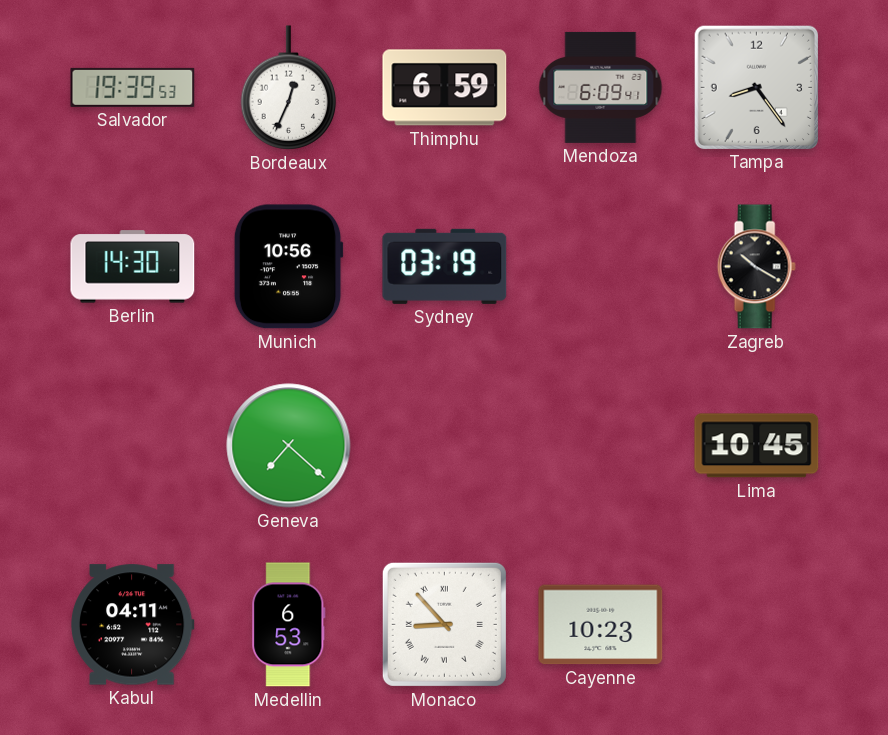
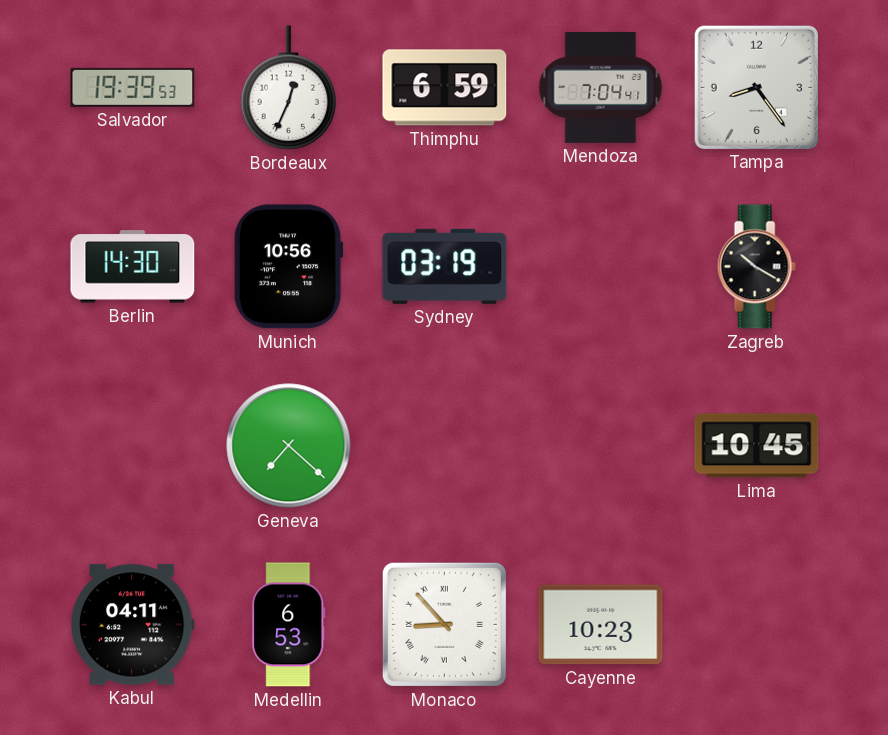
Mendoza: 6:09 -> 7:04 (601, 87)
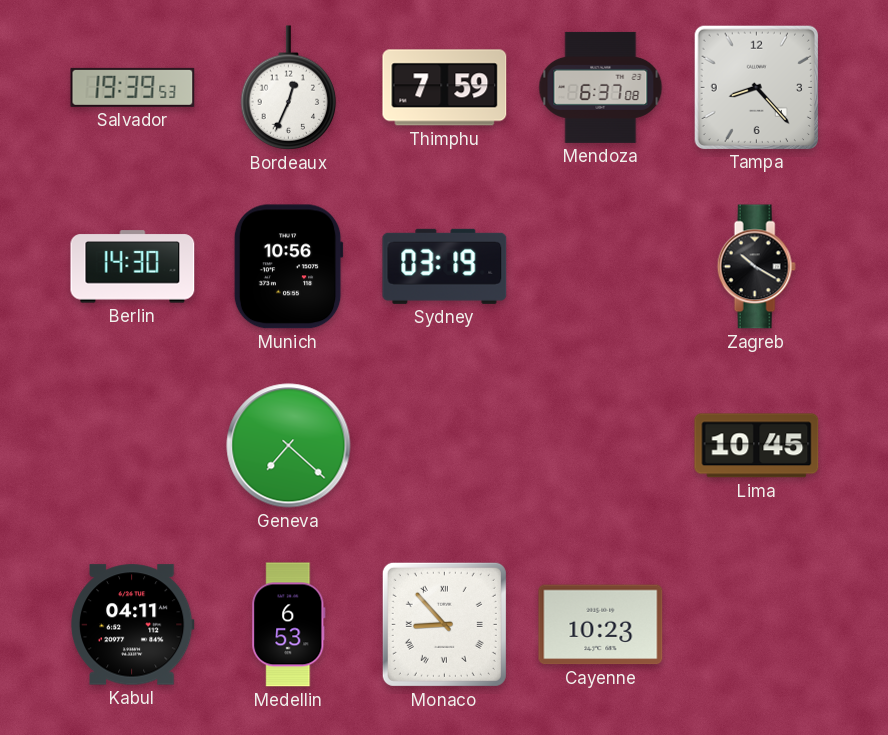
Thimphu: 6:59 -> 7:59 (445, 88)
Mendoza: 7:04 -> 6:37 (601, 87)
Tampa: 8:24 -> 8:23 (756, 87)
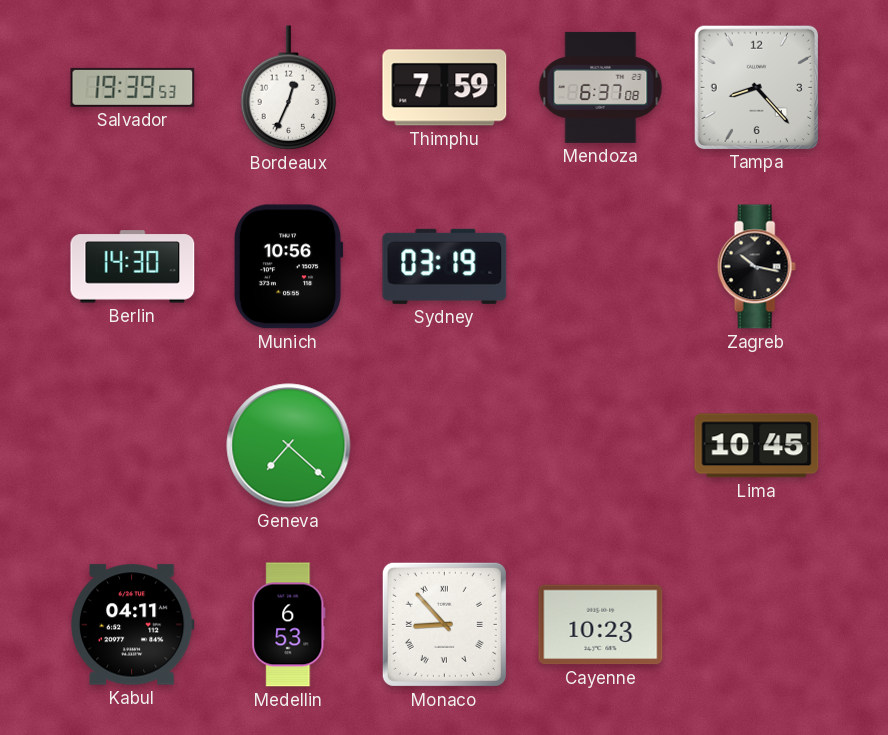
Zagreb: 10:20 -> 10:17 (756, 267)
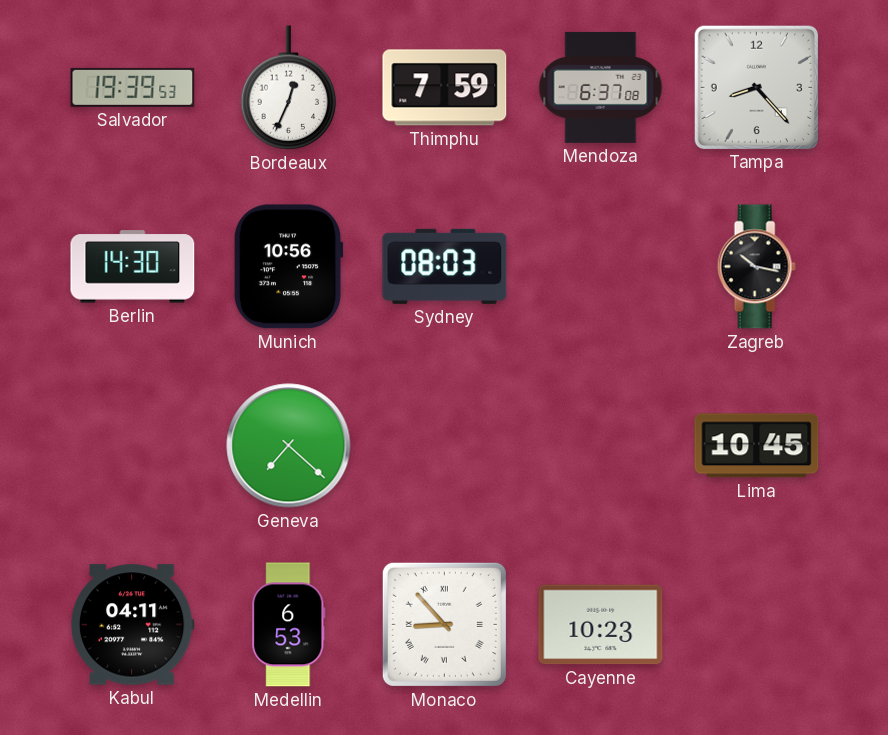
Sydney: 03:19 -> 08:03 (445, 266)
